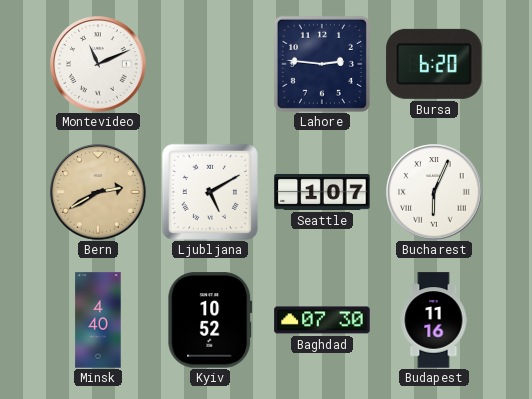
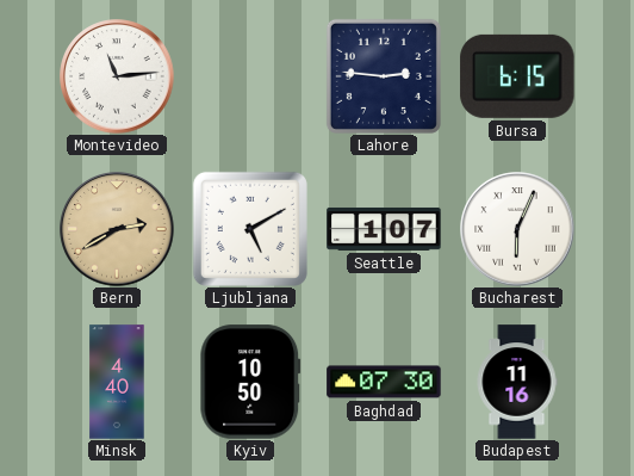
Montevideo: 11:11 -> 11:14 (117, 76)
Bursa: 6:20 -> 6:15 (517, 76)
Kyiv: 10:52 -> 10:50 (250, 382)
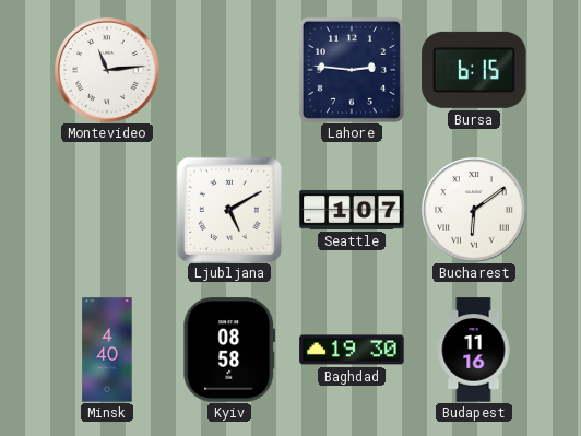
Bern: 2:40 -> none (117, 229)
Bucharest: 6:04 -> 6:09 (474, 210)
Kyiv: 10:50 -> 08:58 (229, 350)
Baghdad: 07:30 -> 19:30 (352, 350)
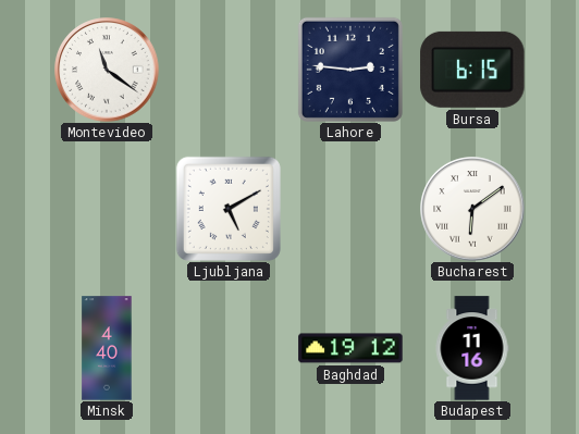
Montevideo: 11:14 -> 11:21 (107, 70)
Seattle: 1:07 -> none (352, 210)
Kyiv: 08:58 -> none (229, 350)
Baghdad: 19:30 -> 19:12 (350, 348)
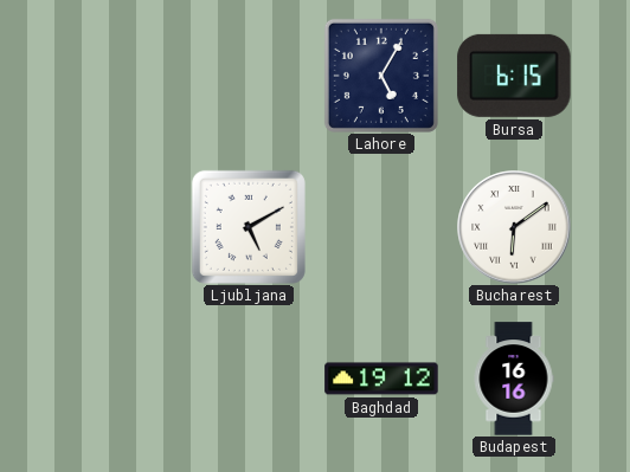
Montevideo: 11:21 -> none (107, 70)
Lahore: 2:46 -> 5:05 (381, 76)
Minsk: 4:40 -> none (107, 348)
Budapest: 11:16 -> 16:16 (514, 379)
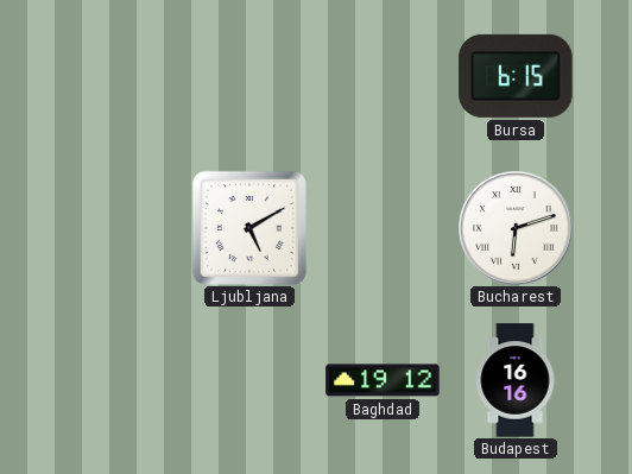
Lahore: 5:05 -> none (381, 76)
Bucharest: 6:09 -> 6:12 (516, 228)
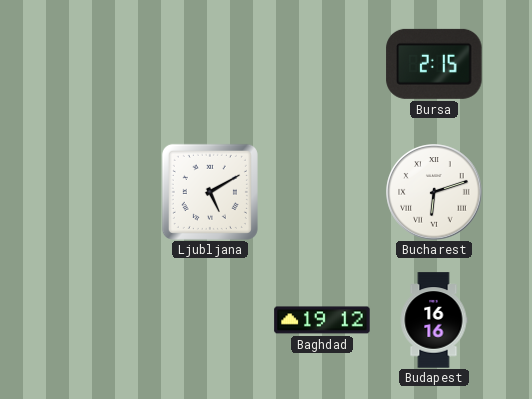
Bursa: 6:15 -> 2:15 (434, 64)
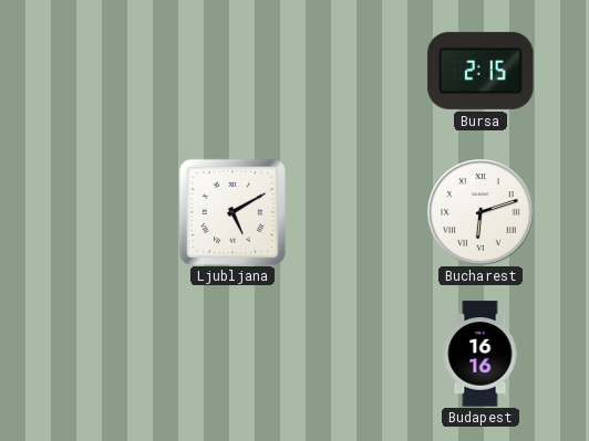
Baghdad: 19:12 -> none (322, 320)
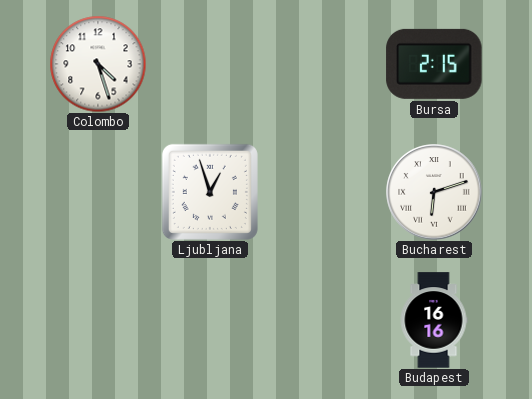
Colombo: none -> 4:27 (98, 64)
Ljubljana: 5:10 -> 12:57 (210, 192)
